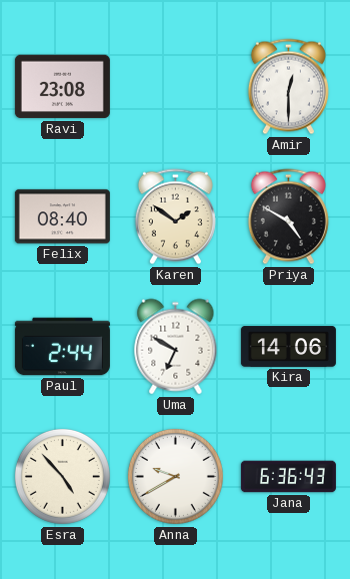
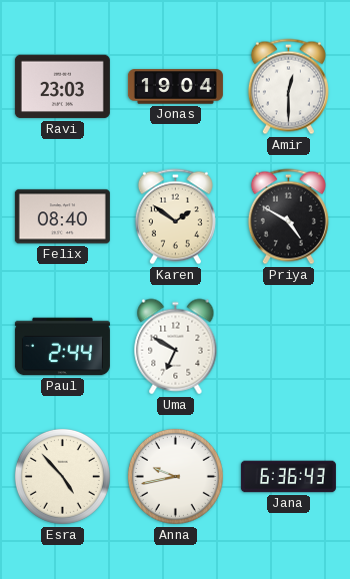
Ravi: 23:08 -> 23:03 (62, 87)
Jonas: none -> 19:04 (175, 87)
Kira: 14:06 -> none (288, 346)
Anna: 9:40 -> 9:43 (175, 476)
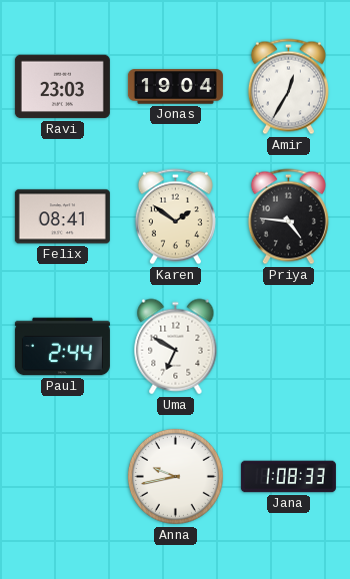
Amir: 12:30 -> 12:35 (288, 87)
Felix: 08:40 -> 08:41 (62, 217)
Priya: 4:50 -> 4:46 (288, 217)
Esra: 4:53 -> none (62, 476)
Jana: 6:36 -> 1:08 (288, 477)
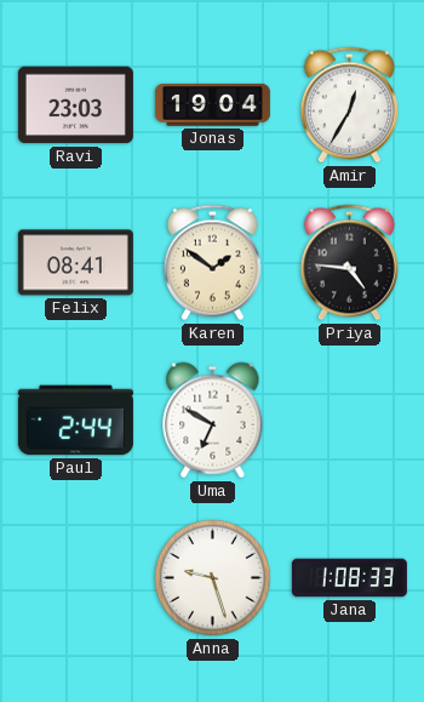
Anna: 9:43 -> 9:27 (212, 577)
